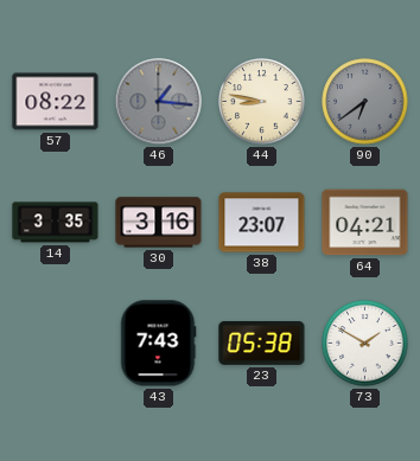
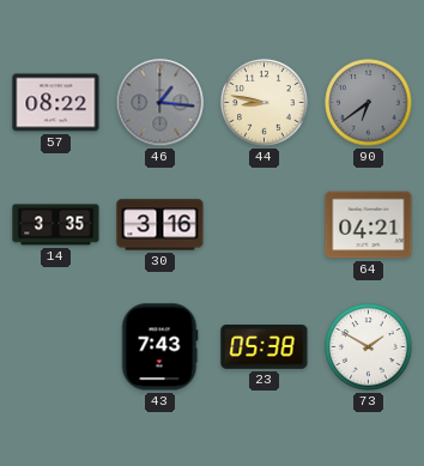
38: 23:07 -> none (262, 223)
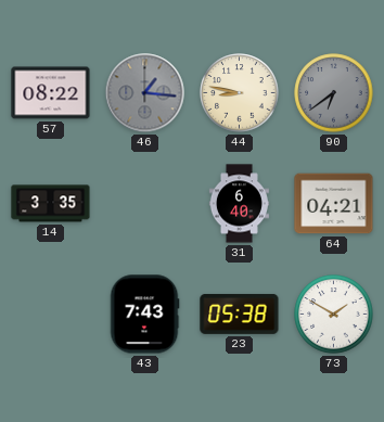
30: 3:16 -> none (160, 225)
31: none -> 6:40 (239, 204)
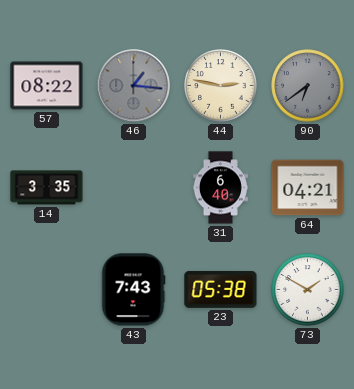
44: 8:47 -> 2:47 (221, 86)
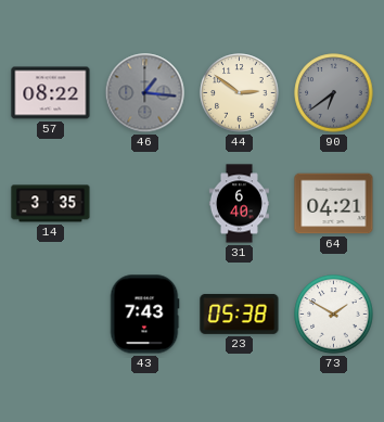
44: 2:47 -> 2:51 (240, 93)
